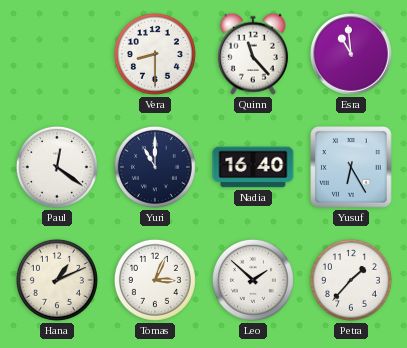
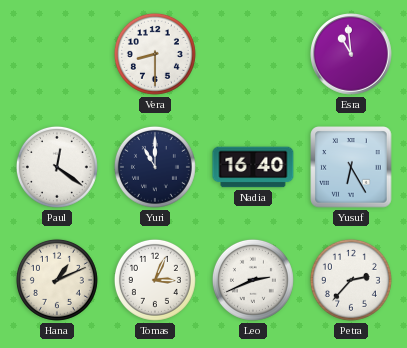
Quinn: 11:23 -> none (253, 54)
Leo: 1:52 -> 2:41 (253, 280)
Petra: 1:37 -> 2:37 (351, 280)
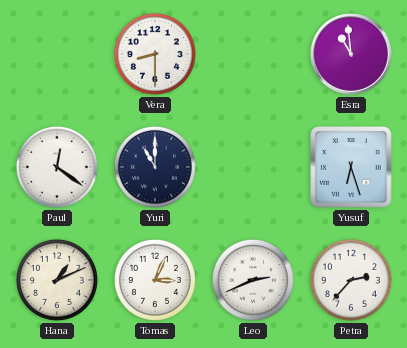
Nadia: 16:40 -> none (253, 167)
Yusuf: 6:25 -> 6:27 (351, 167)
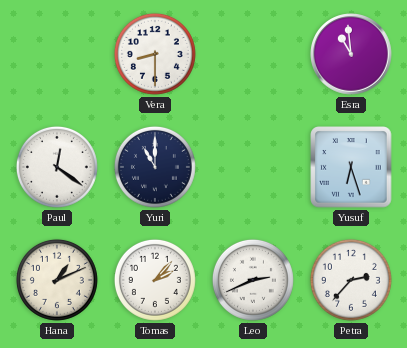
Tomas: 3:04 -> 2:07 (155, 280)
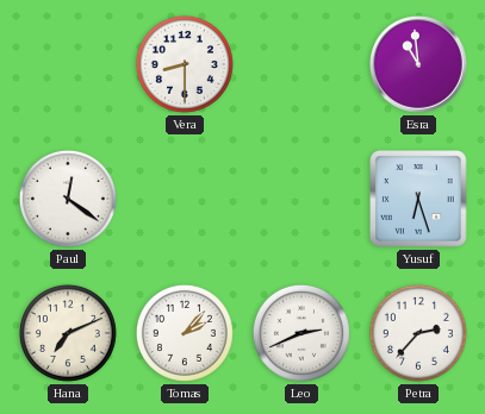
Yuri: 11:00 -> none (155, 167)
Hana: 1:11 -> 7:11 (68, 333)
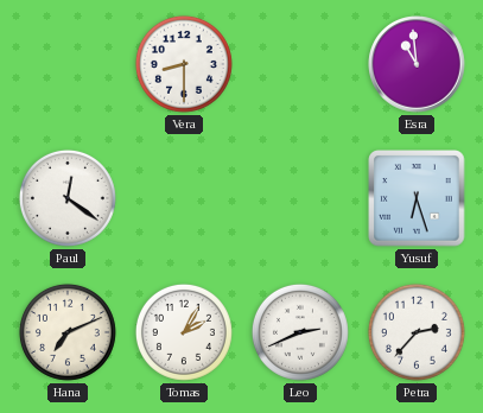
Tomas: 2:07 -> 2:05 (184, 332)
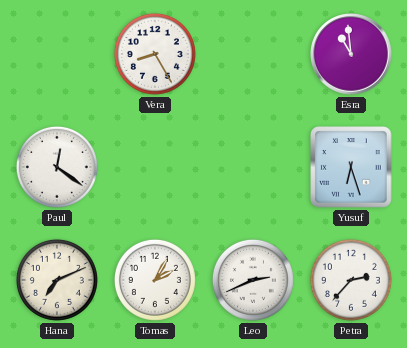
Vera: 8:30 -> 8:25 (155, 54)
